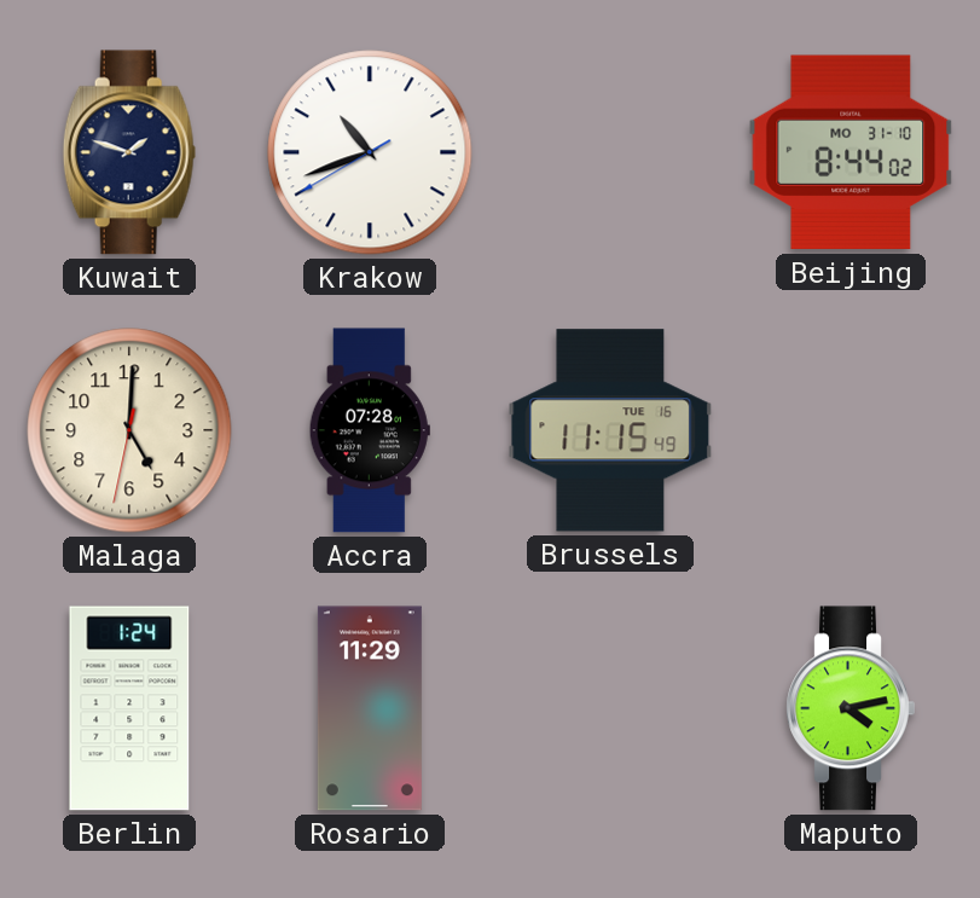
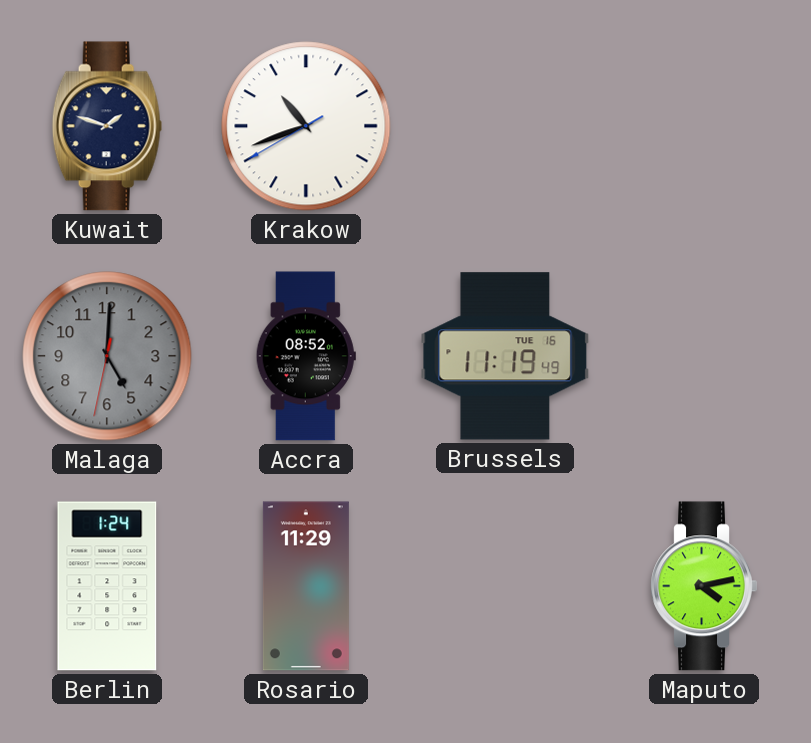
Beijing: 8:44 -> none (851, 152)
Malaga dial: cream -> grey (107, 356)
Accra: 07:28 -> 08:52 (306, 356)
Brussels: 11:15 -> 11:19 (505, 356)
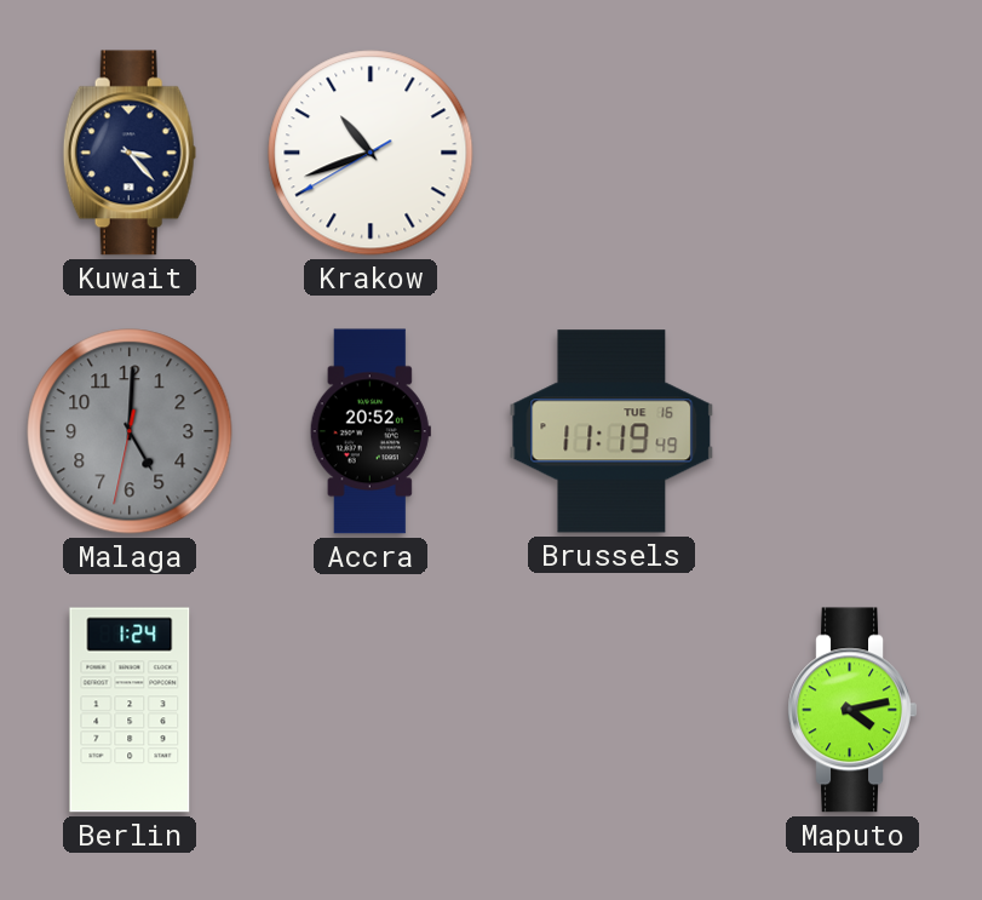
Kuwait: 1:48 -> 3:23 (130, 153)
Accra: 08:52 -> 20:52 (371, 431)
Rosario: 11:29 -> none (306, 586)
